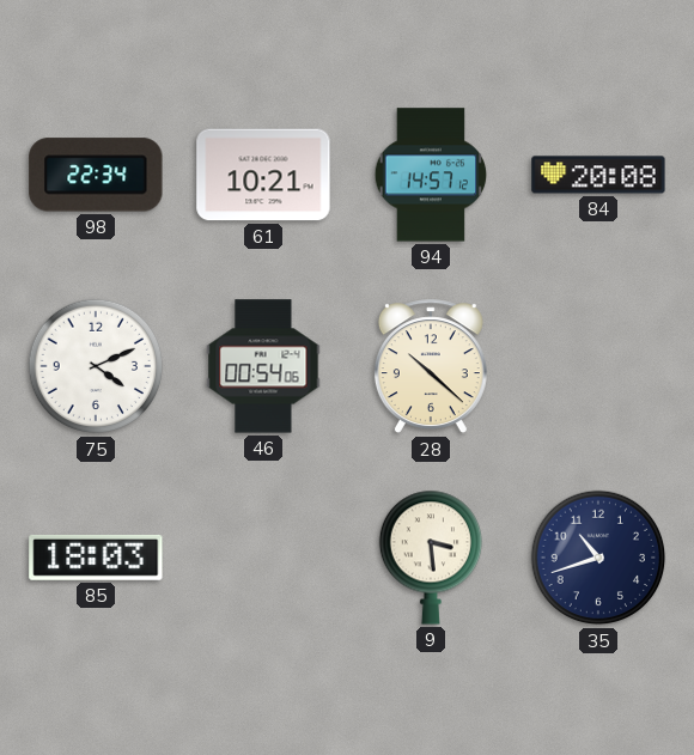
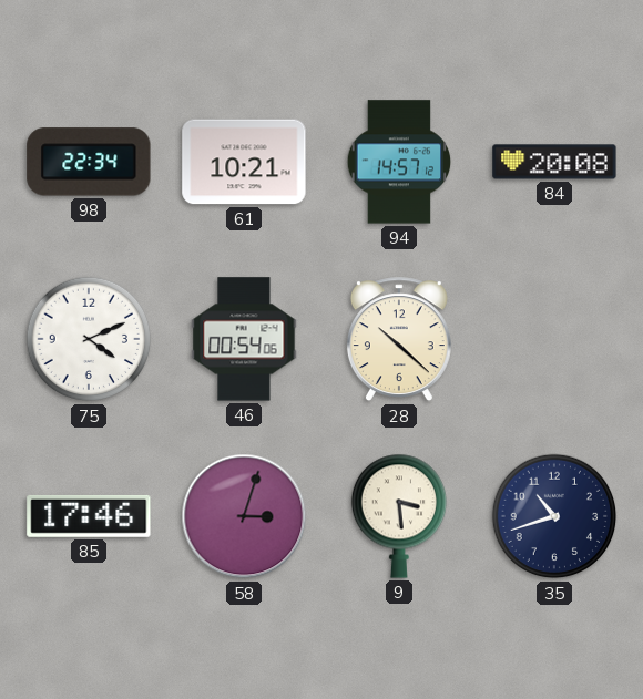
85: 18:03 -> 17:46 (89, 516)
58: none -> 3:03 (244, 516)
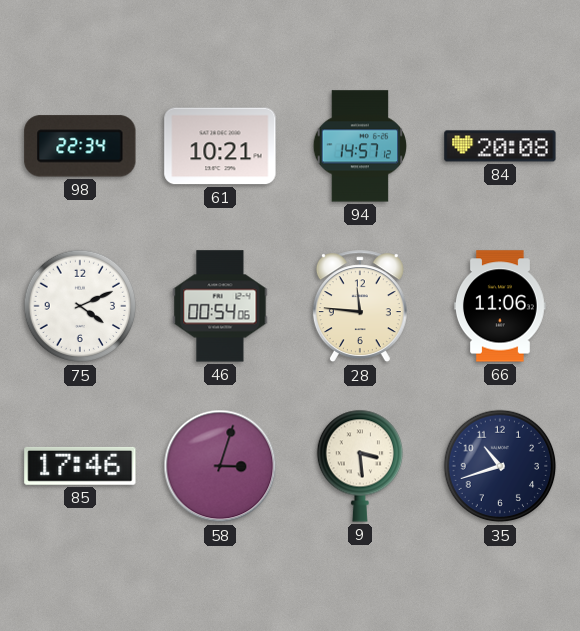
28: 10:22 -> 11:46 (360, 307)
66: none -> 11:06 (501, 306)
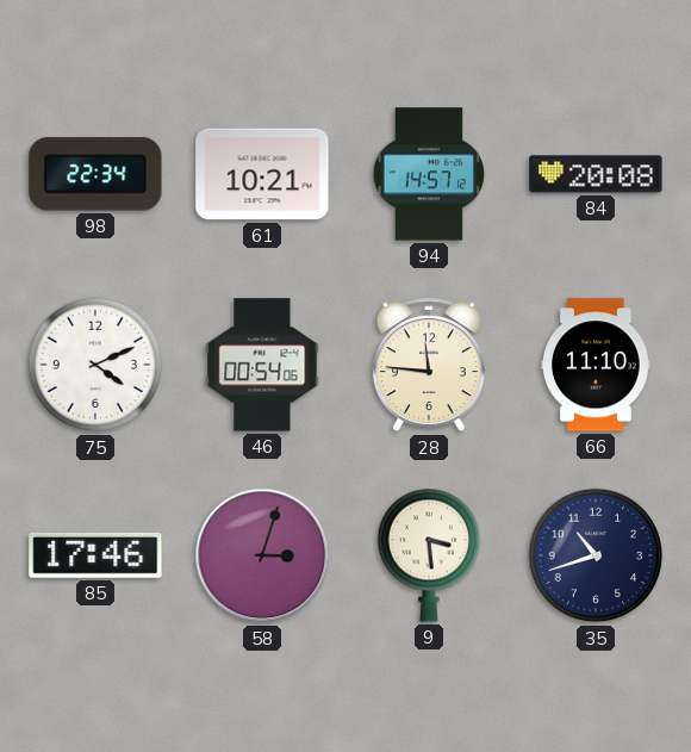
66: 11:06 -> 11:10 (597, 365)
